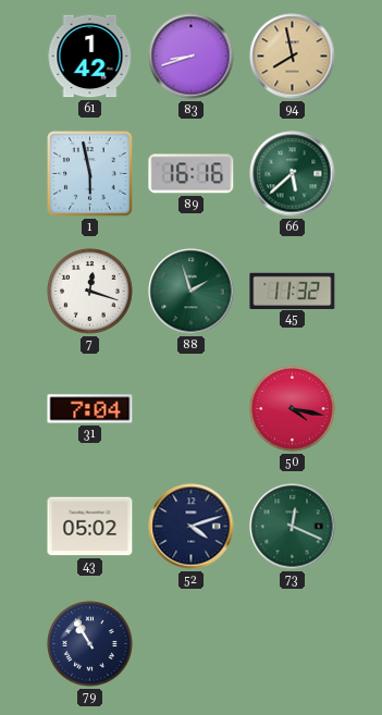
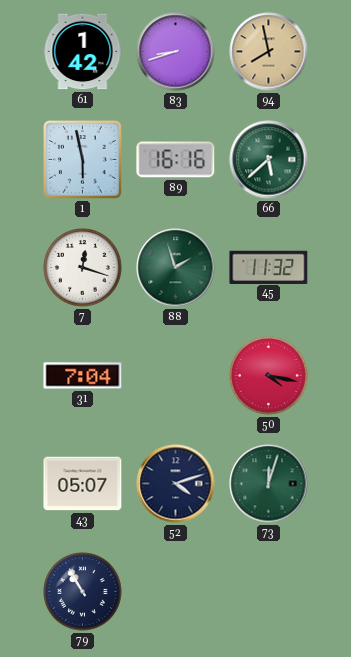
43: 05:02 -> 05:07 (83, 484)
73: 12:19 -> 12:03 (269, 484)
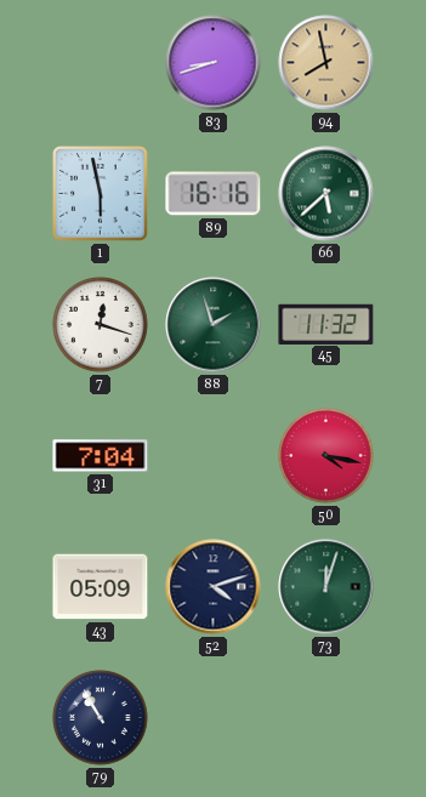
61: 1:42 -> none (83, 52)
43: 05:07 -> 05:09 (101, 587)
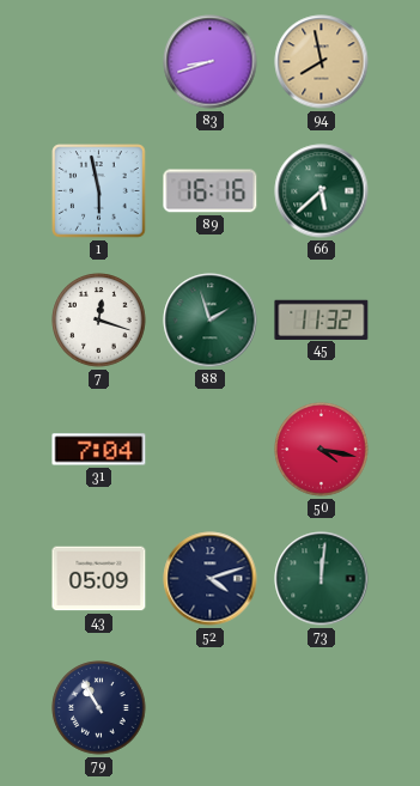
73: 12:03 -> 12:01 (322, 579)
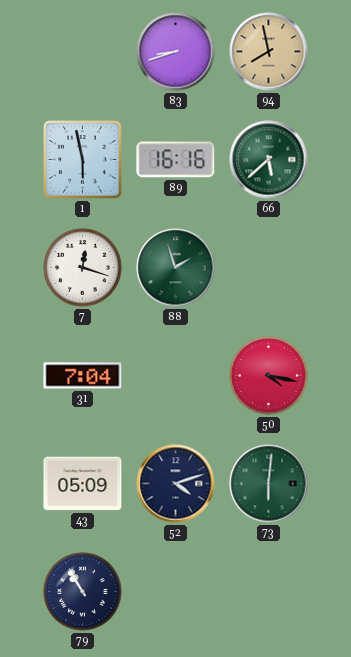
45: 11:32 -> none (322, 319)
73: 12:01 -> 6:01 (269, 484)
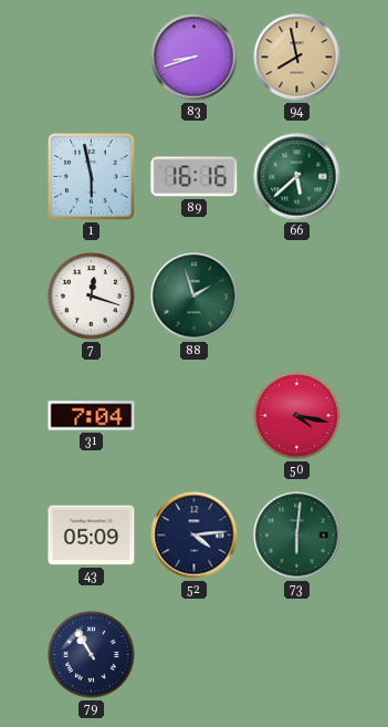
52: 4:12 -> 4:14 (195, 536)
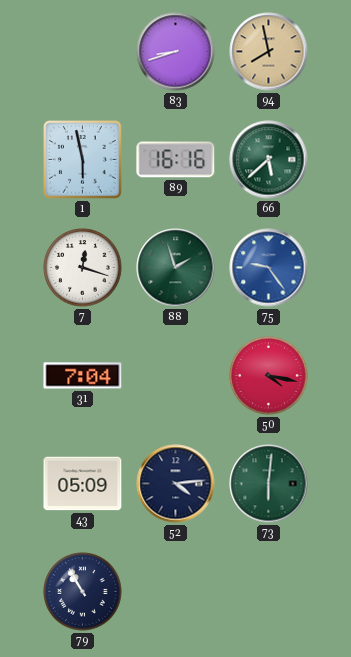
75: none -> 9:24 (269, 268)
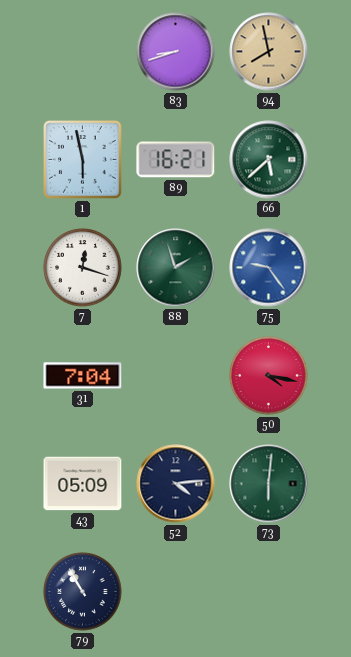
89: 16:16 -> 16:21 (176, 160)
